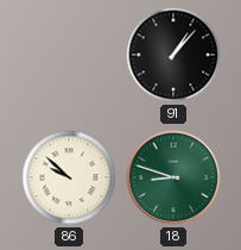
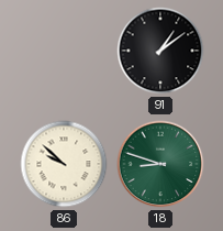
91: 1:07 -> 1:09 (160, 51)
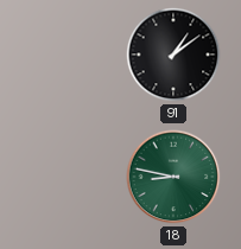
86: 9:52 -> none (64, 164)
18: 8:48 -> 8:47 (173, 177)
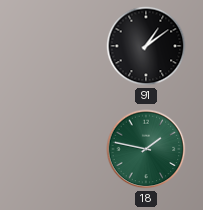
18: 8:47 -> 1:47 (146, 149)
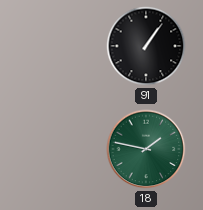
91: 1:09 -> 1:06 (146, 46)
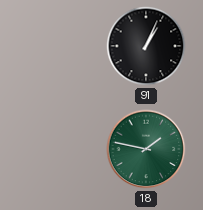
91: 1:06 -> 1:04 (146, 46)
